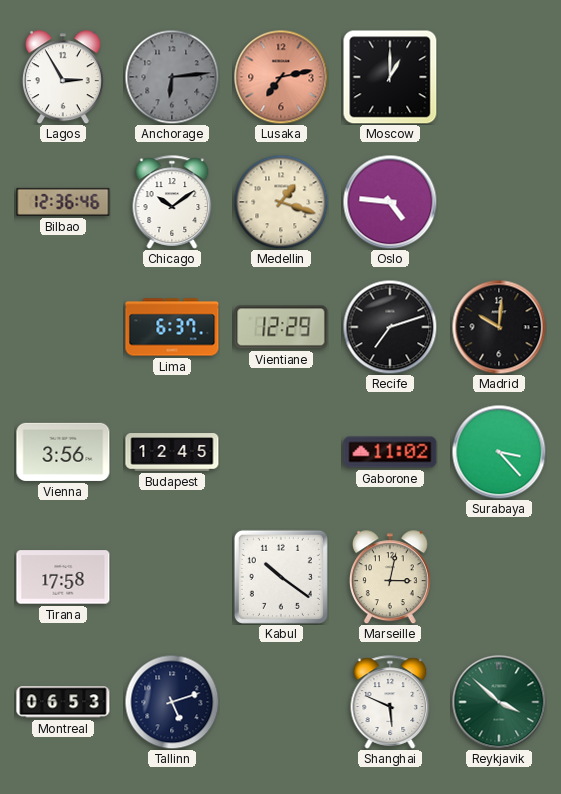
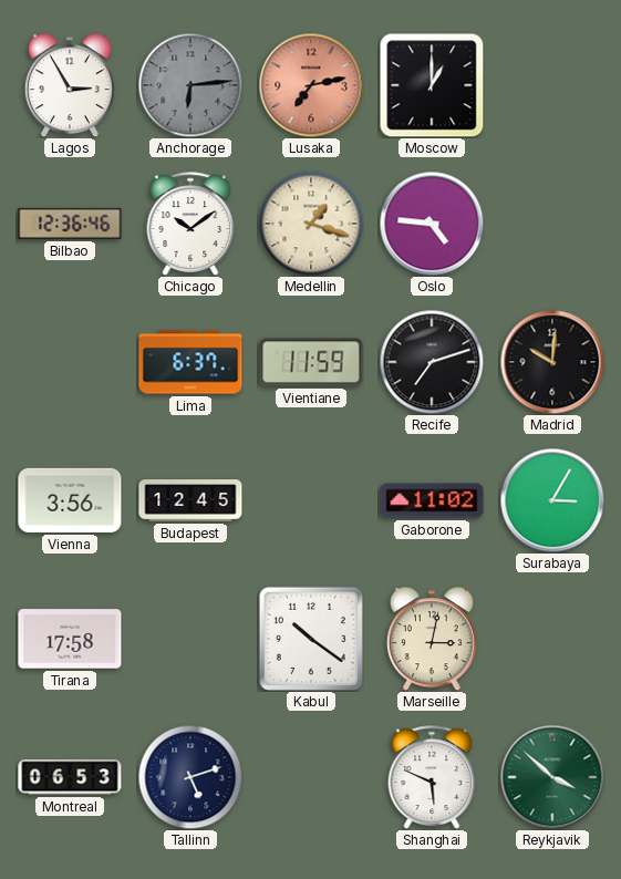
Vientiane: 12:29 -> 11:59 (311, 362)
Surabaya: 3:23 -> 3:05 (552, 500)
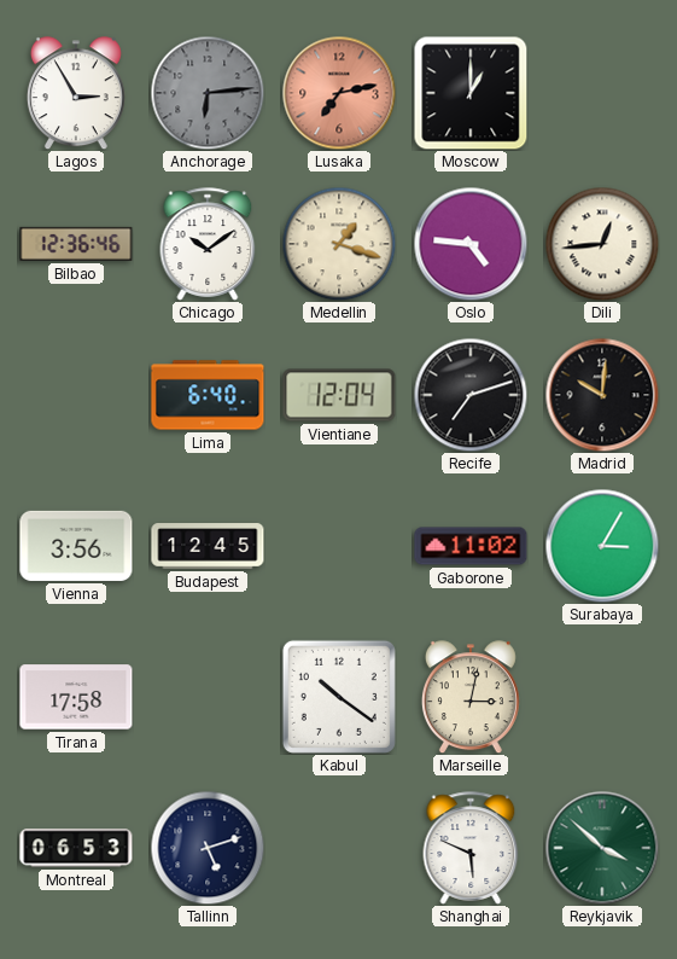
Dili: none -> 12:44 (602, 244)
Lima: 6:37 -> 6:40 (208, 395)
Vientiane: 11:59 -> 12:04 (339, 395)
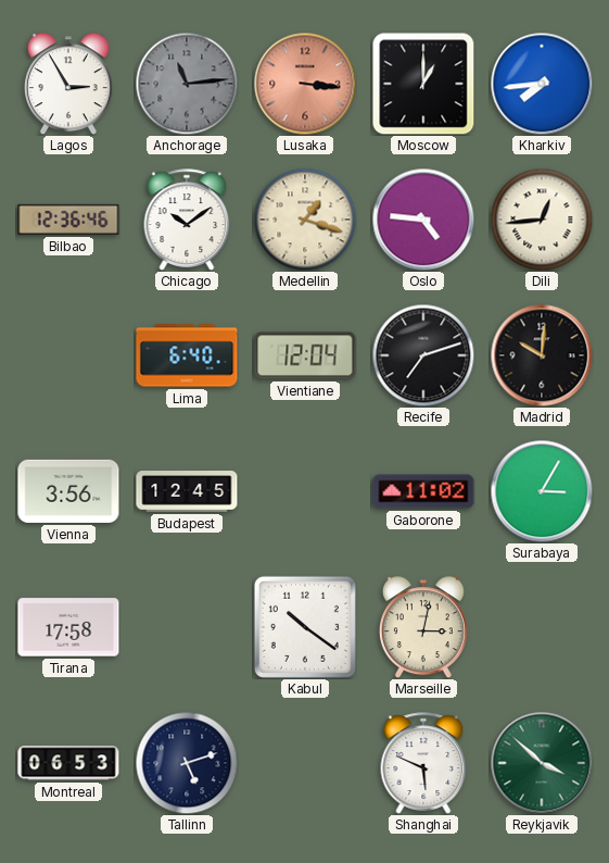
Anchorage: 6:14 -> 11:14 (187, 84)
Lusaka: 7:13 -> 3:16 (305, 84)
Kharkiv: none -> 7:44 (542, 84)
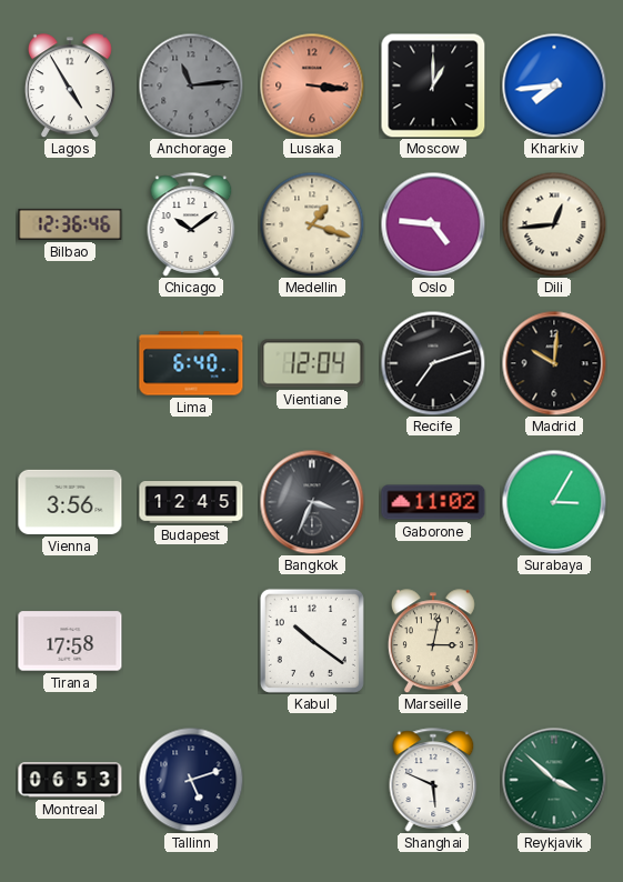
Lagos: 2:55 -> 4:55 (70, 86)
Bangkok: none -> 3:34 (312, 502)
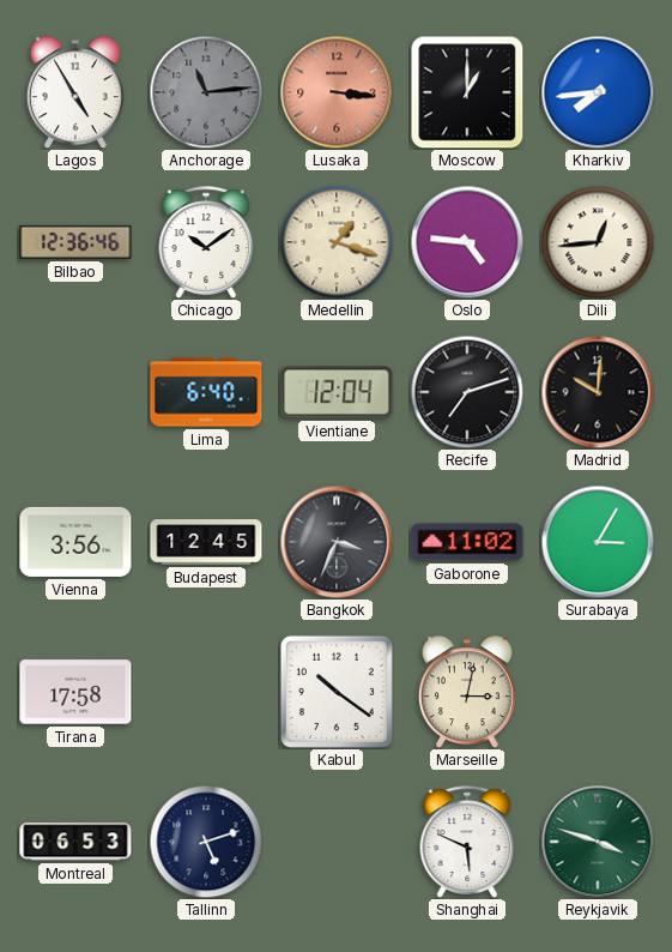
Reykjavik: 3:52 -> 3:48 (598, 842)
